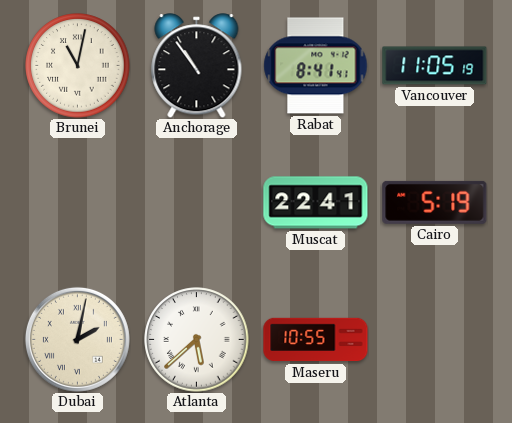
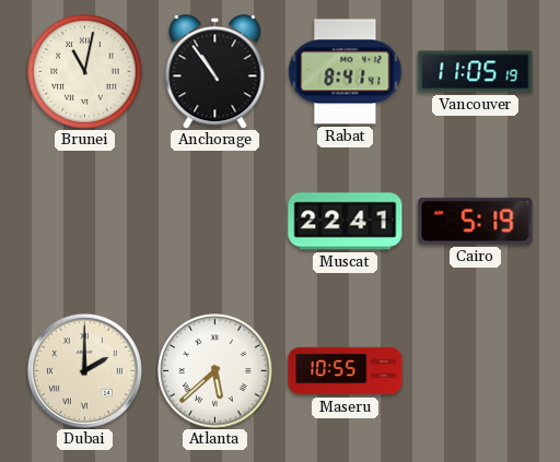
Dubai: 2:02 -> 2:00 (84, 370)
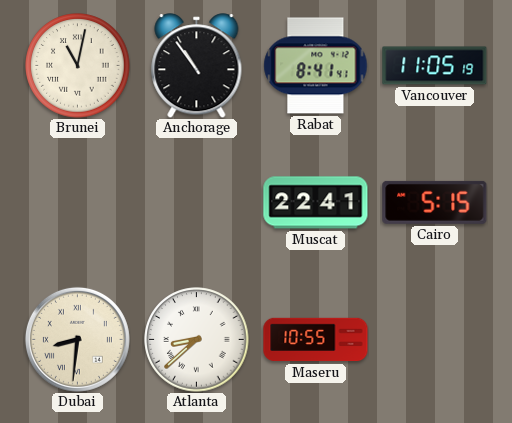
Cairo: 5:19 -> 5:15 (435, 202)
Dubai: 2:00 -> 8:31 (77, 339)
Atlanta: 5:38 -> 8:38 (197, 340)
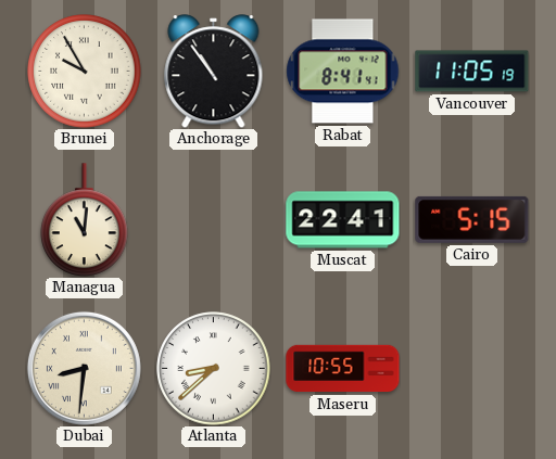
Brunei: 11:02 -> 9:55 (85, 72)
Managua: none -> 11:01 (85, 220)
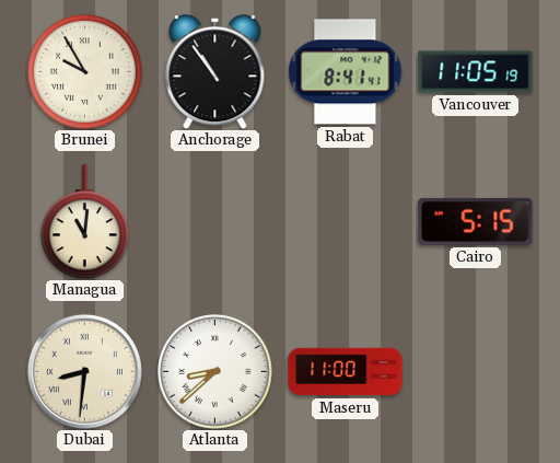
Muscat: 22:41 -> none (343, 220)
Maseru: 10:55 -> 11:00 (346, 372)
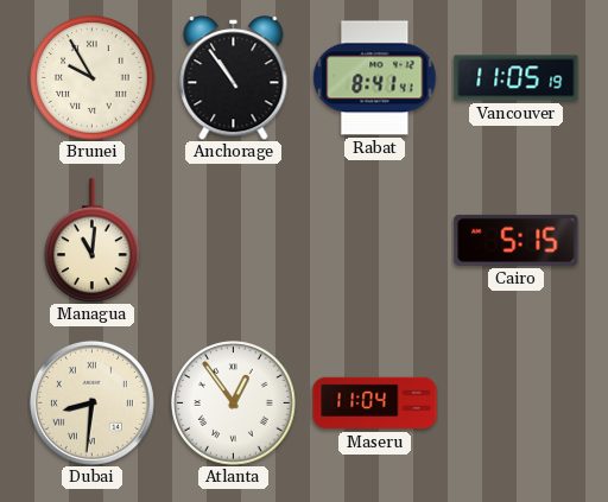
Atlanta: 8:38 -> 12:54 (234, 403)
Maseru: 11:00 -> 11:04 (375, 403)
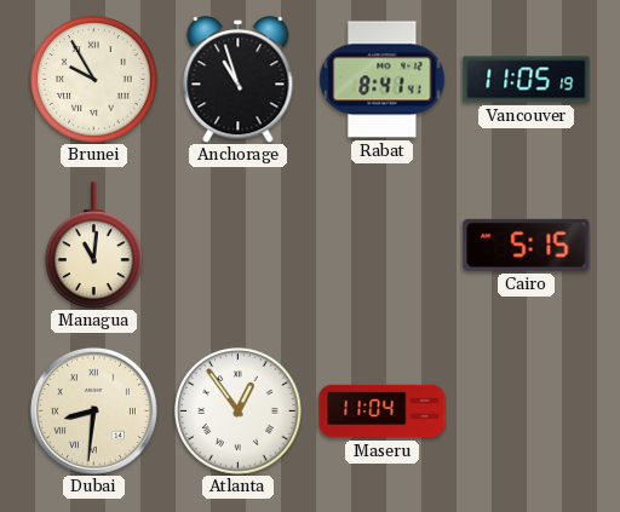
Anchorage: 10:54 -> 10:57 (239, 80)
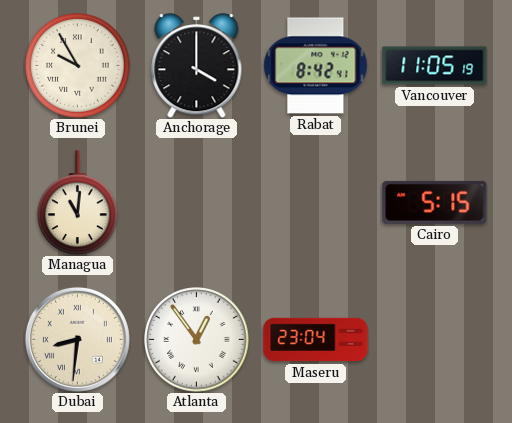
Anchorage: 10:57 -> 4:00 (197, 66)
Rabat: 8:41 -> 8:42 (316, 66)
Maseru: 11:04 -> 23:04 (316, 340)
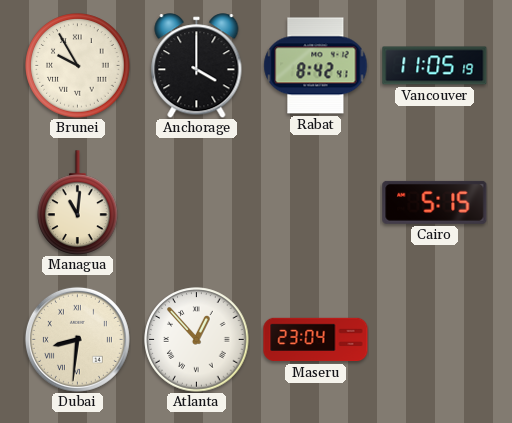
Atlanta: 12:54 -> 12:53 (197, 340)
